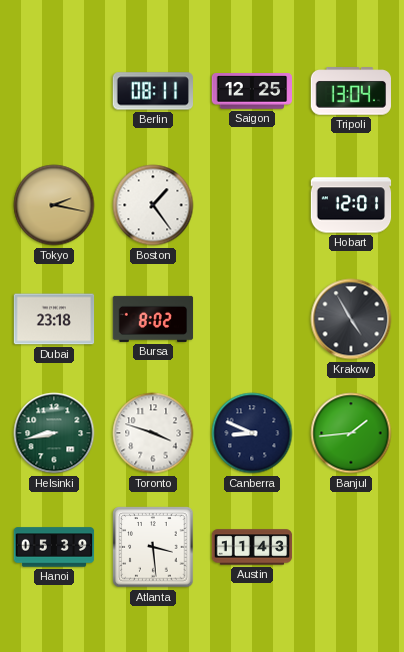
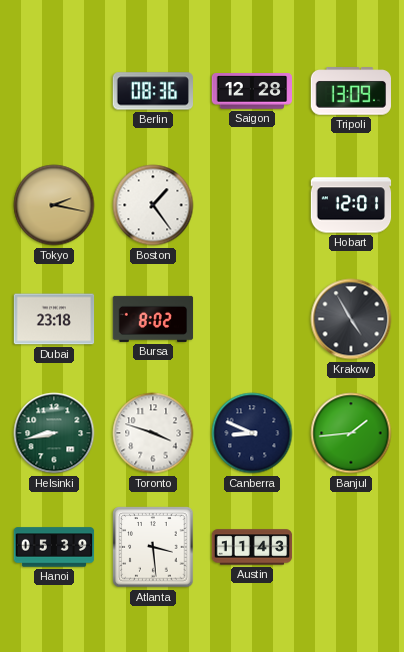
Berlin: 08:11 -> 08:36 (152, 91)
Saigon: 12:25 -> 12:28 (252, 91)
Tripoli: 13:04 -> 13:09 (350, 91)
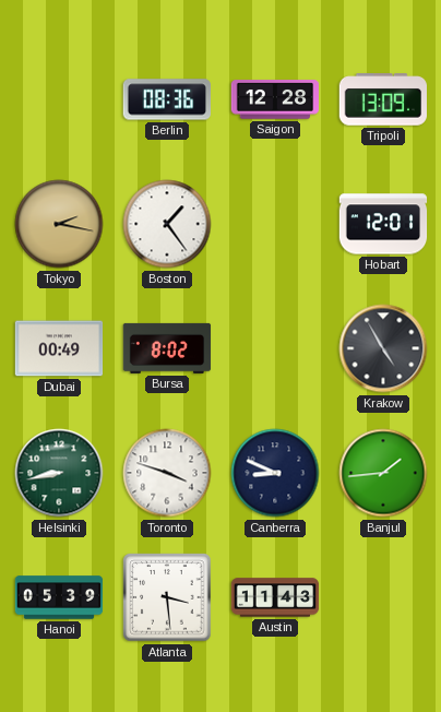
Dubai: 23:18 -> 00:49 (59, 348)
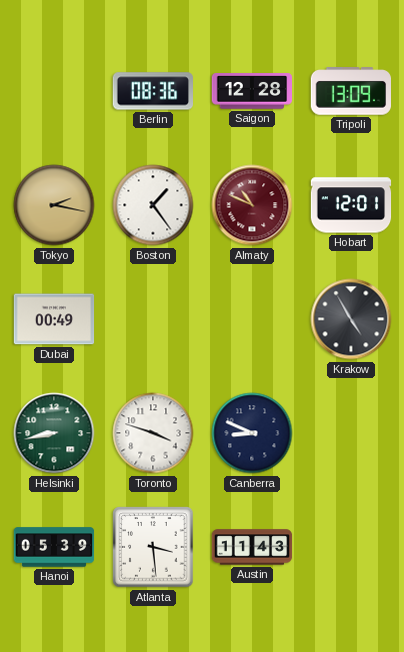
Almaty: none -> 10:49 (252, 205)
Bursa: 8:02 -> none (167, 348)
Banjul: 1:44 -> none (383, 473)
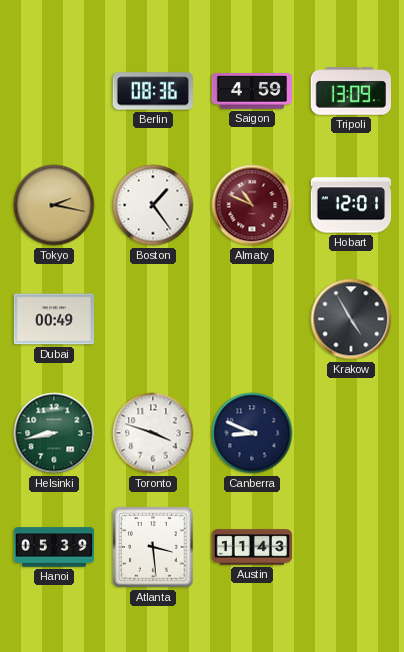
Saigon: 12:28 -> 4:59 (252, 91)
